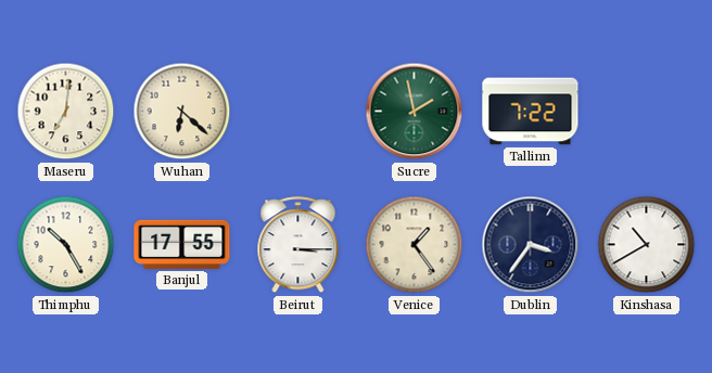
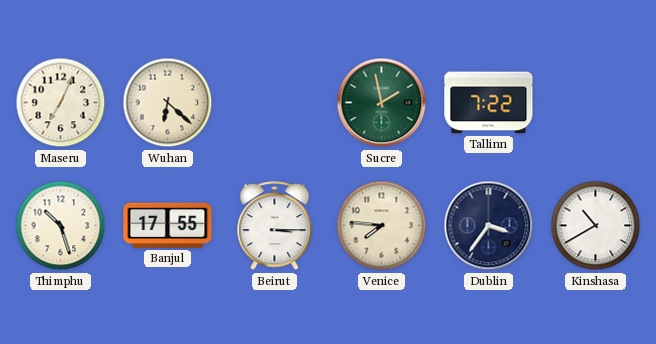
Maseru: 7:01 -> 7:04 (61, 103)
Thimphu: 10:25 -> 10:27 (61, 226)
Venice: 1:24 -> 7:46 (382, 226)
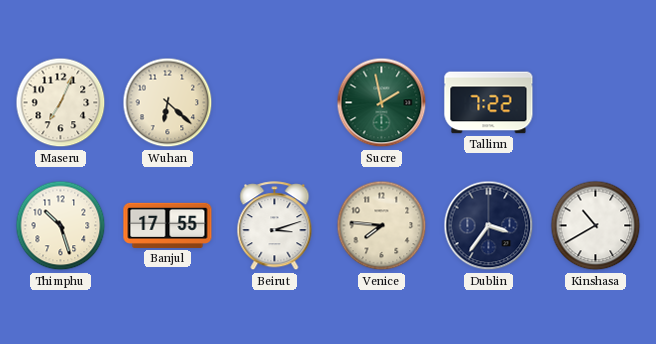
Beirut: 3:15 -> 3:12 (275, 226)
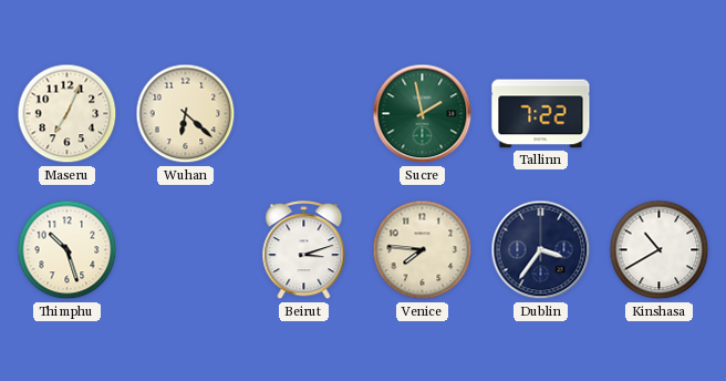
Banjul: 17:55 -> none (168, 225)
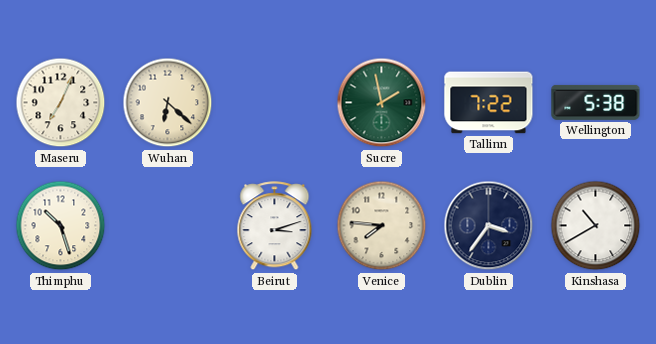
Wellington: none -> 5:38 (596, 102)
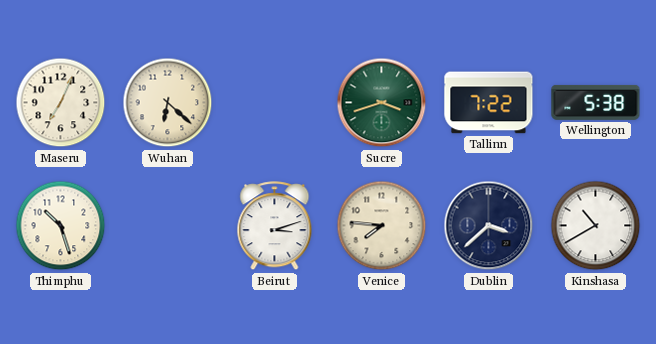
Sucre: 1:58 -> 3:42 (382, 103)
Dublin: 3:36 -> 3:38 (489, 226)
